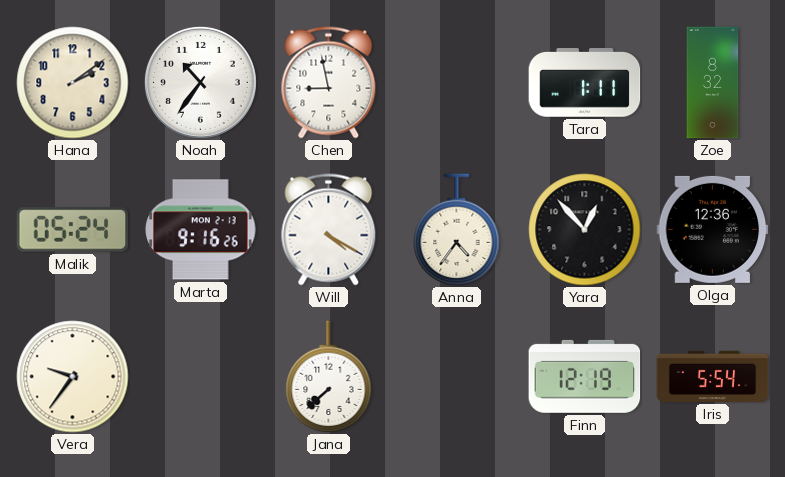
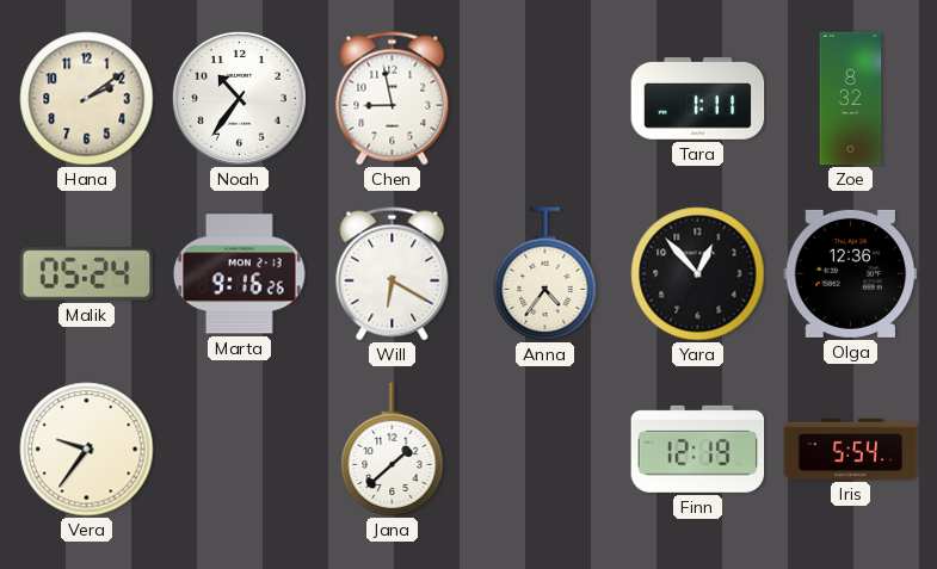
Will: 4:20 -> 6:20 (393, 274)
Jana: 7:38 -> 1:38 (393, 450)
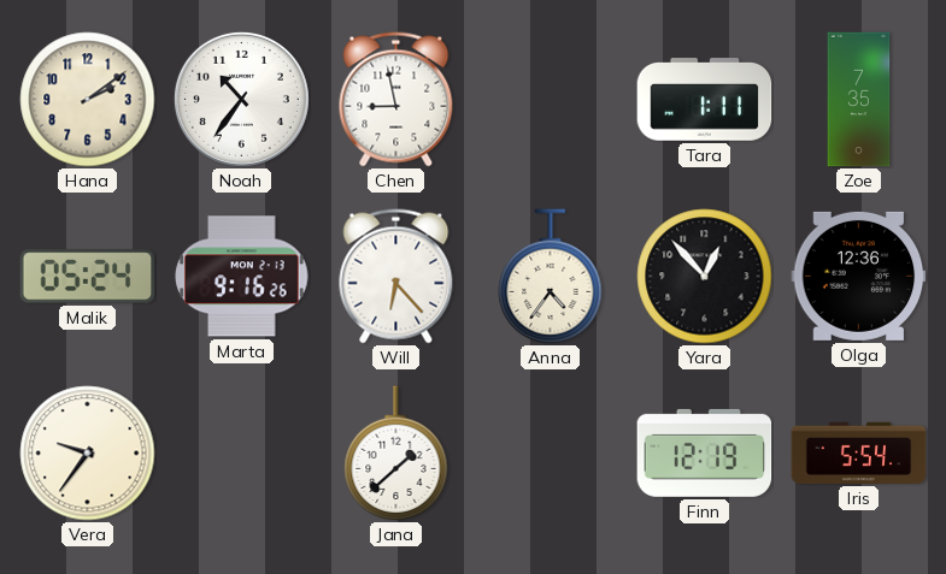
Zoe: 8:32 -> 7:35 (859, 100)
Will: 6:20 -> 6:23 (396, 277)
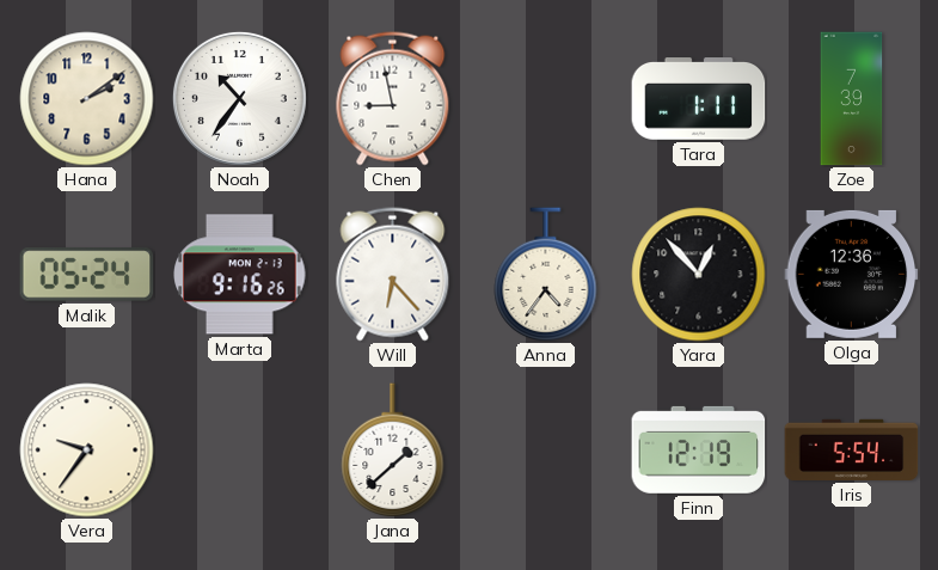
Zoe: 7:35 -> 7:39 (852, 99)
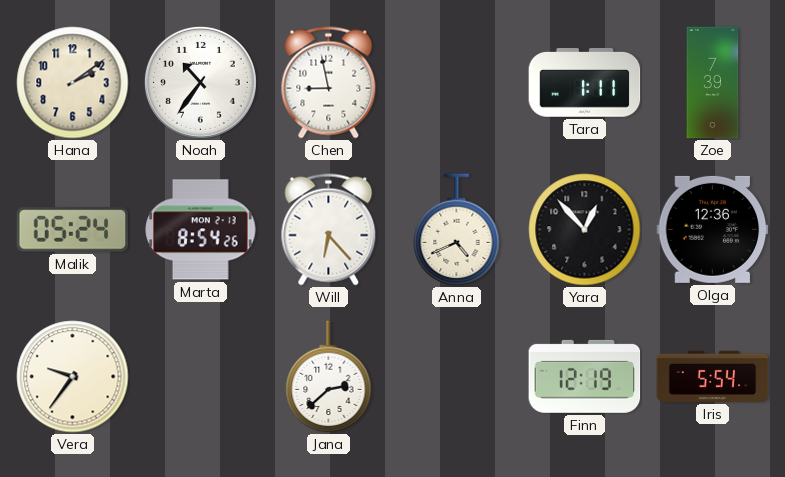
Marta: 9:16 -> 8:54 (201, 230)
Anna: 4:36 -> 4:41 (457, 230)
Jana: 1:38 -> 2:38 (329, 377)
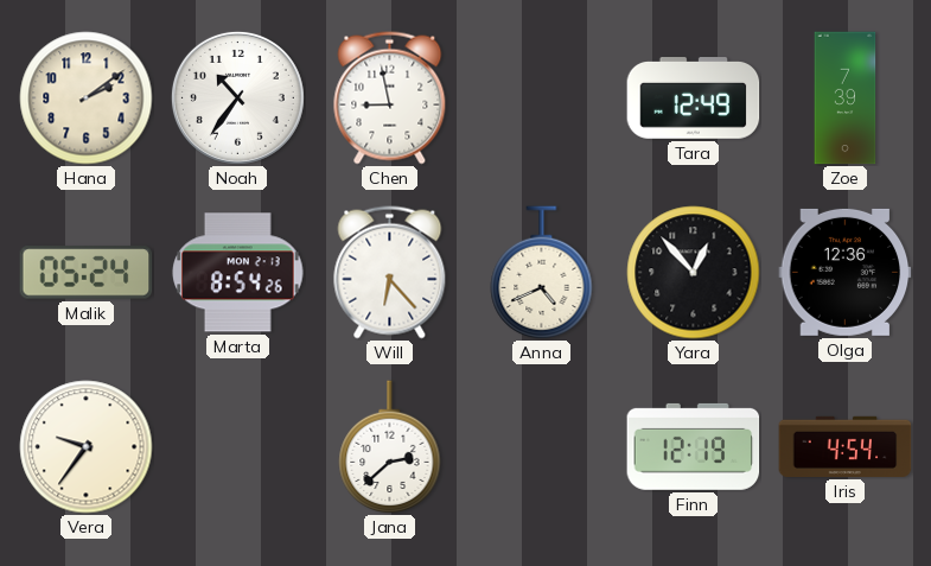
Tara: 1:11 -> 12:49 (694, 98)
Iris: 5:54 -> 4:54 (846, 446)
